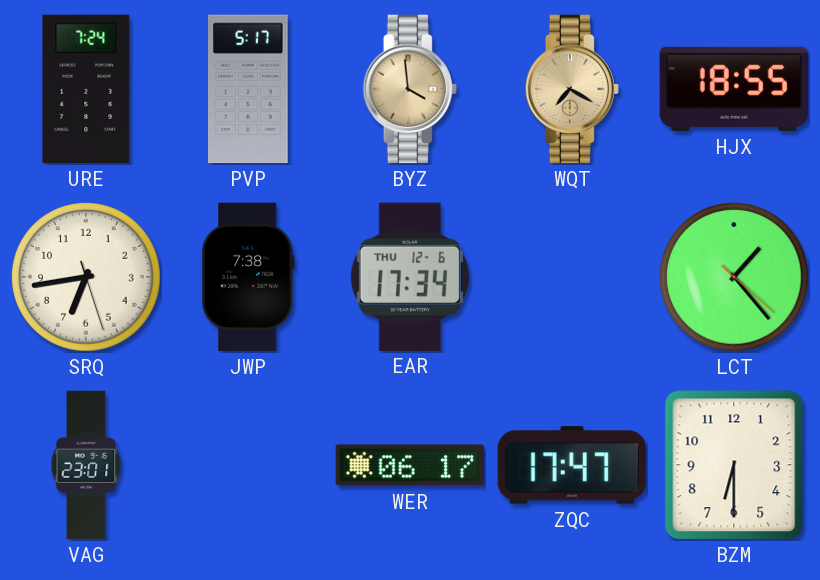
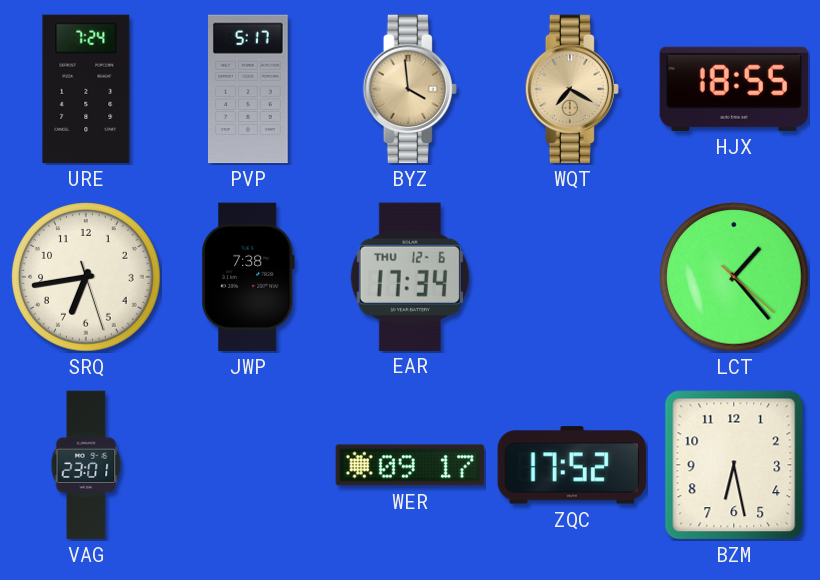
WER: 06:17 -> 09:17 (410, 465)
ZQC: 17:47 -> 17:52 (571, 465)
BZM: 6:30 -> 6:28 (734, 465)
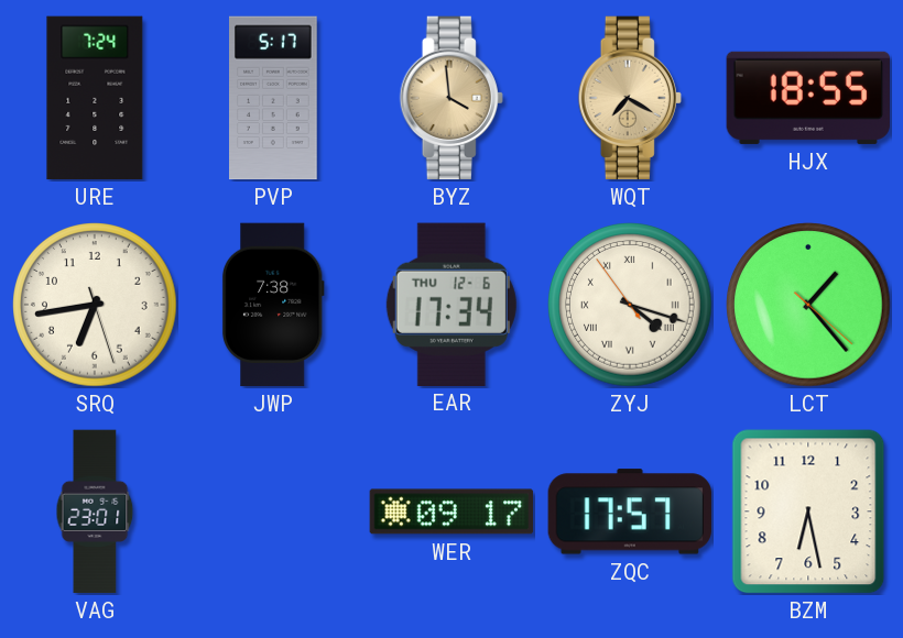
ZYJ: none -> 4:17 (630, 305)
ZQC: 17:52 -> 17:57 (629, 512)
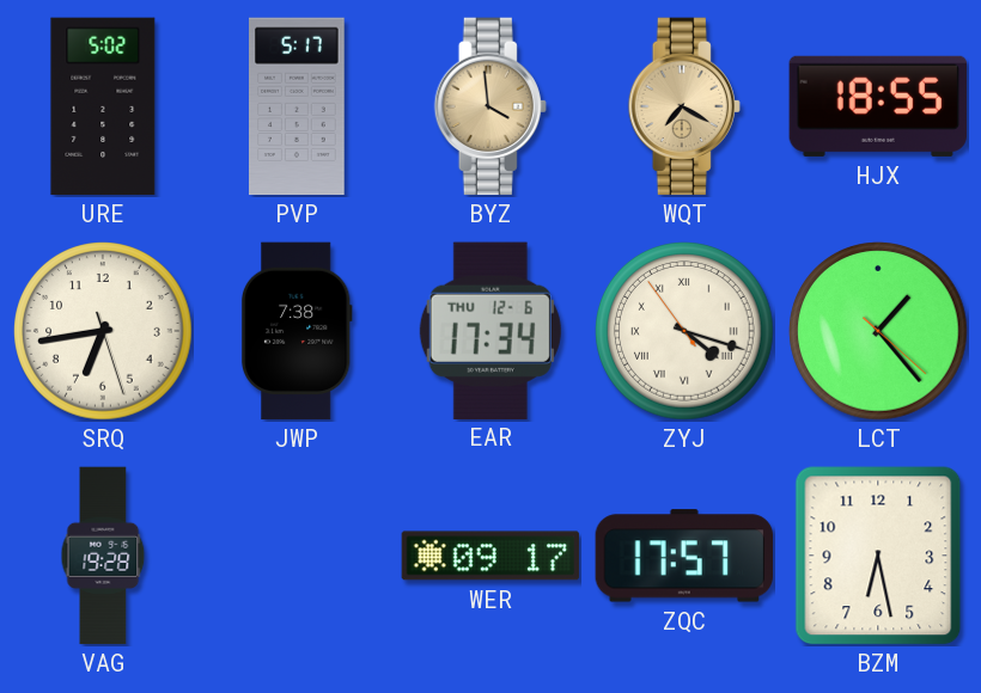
URE: 7:24 -> 5:02 (103, 106)
VAG: 23:01 -> 19:28 (103, 556)
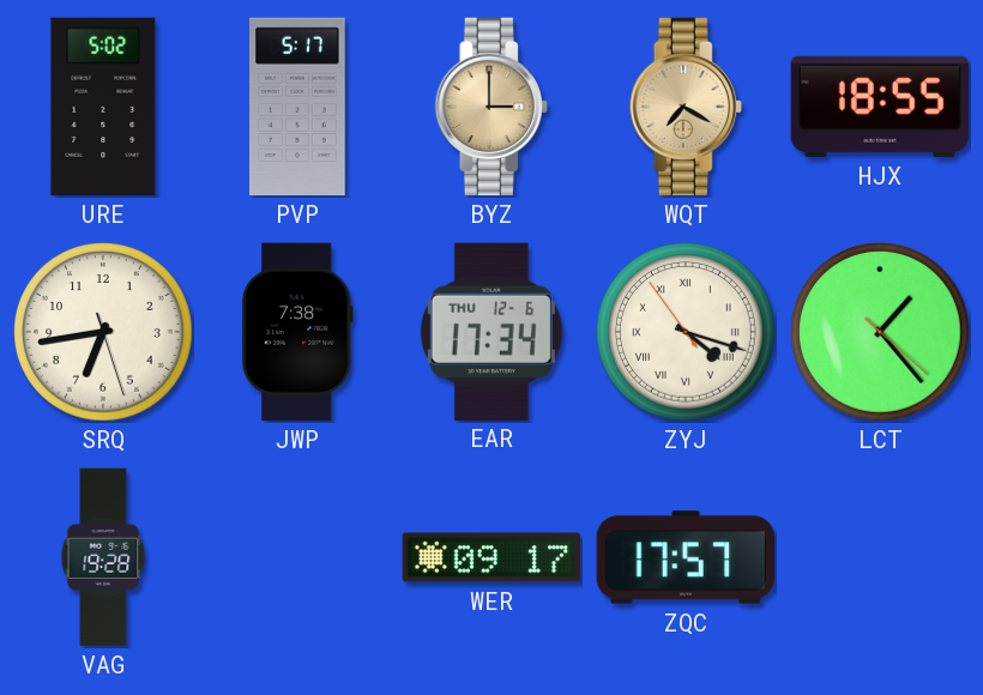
BYZ: 3:59 -> 3:00 (491, 107)
BZM: 6:28 -> none (878, 556)
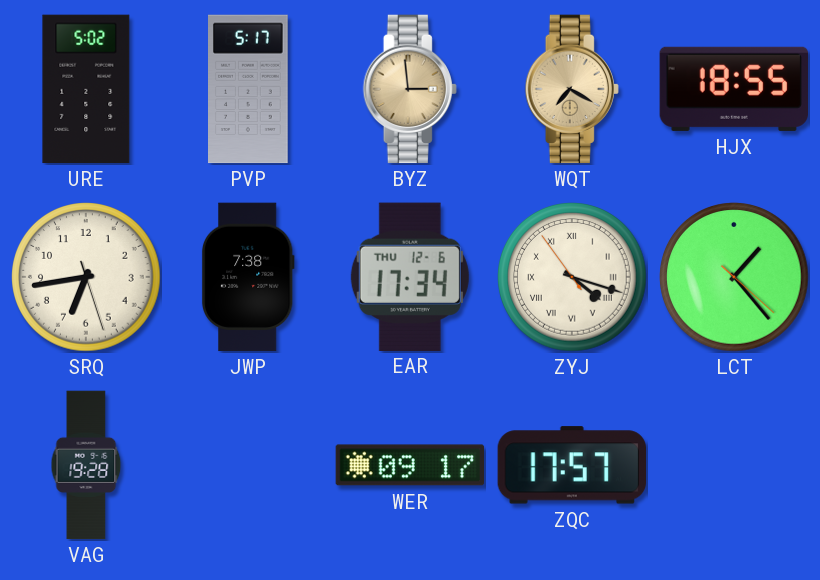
BYZ: 3:00 -> 2:59 (410, 89)
